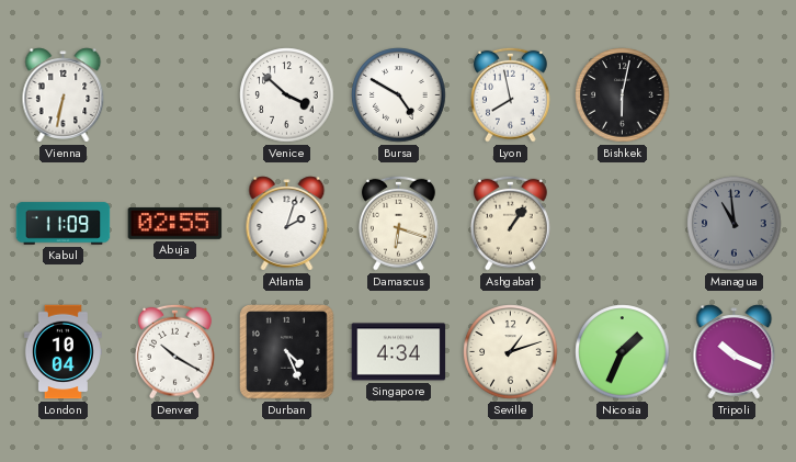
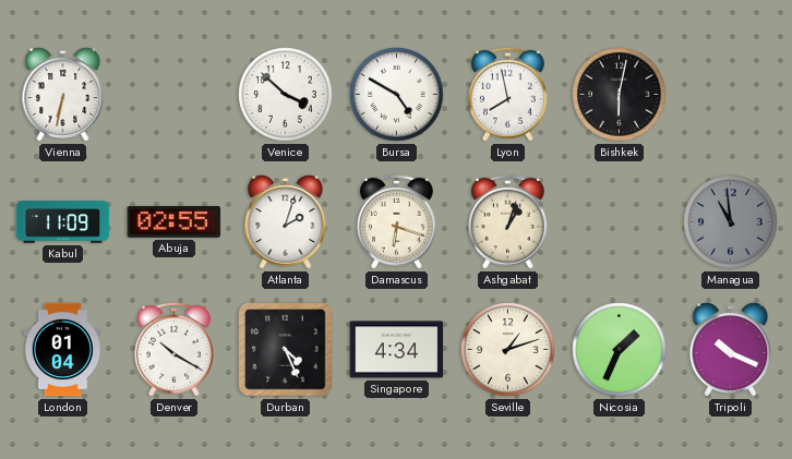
Ashgabat: 1:06 -> 1:03 (508, 221)
London: 10:04 -> 01:04 (62, 350)
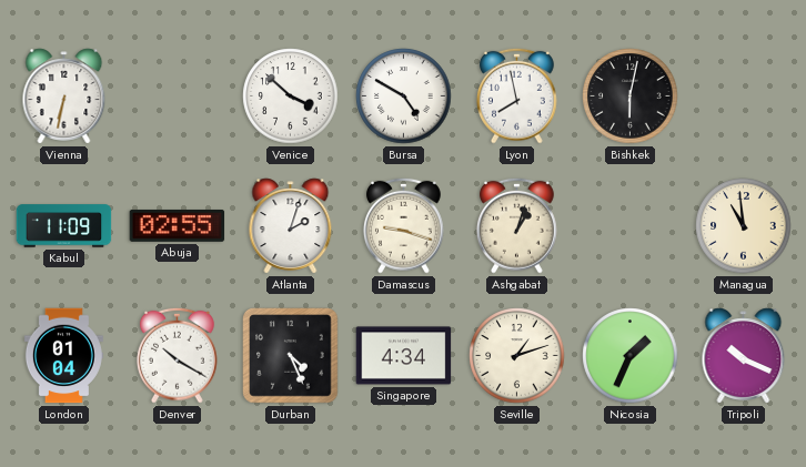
Damascus: 6:18 -> 9:18 (404, 225)
Managua dial: grey -> cream (744, 226)
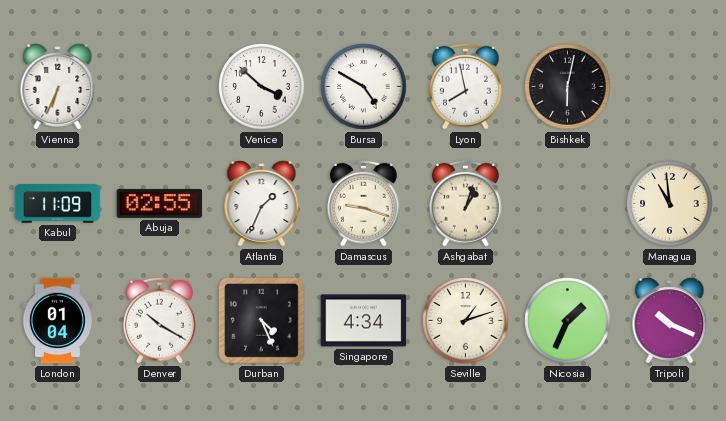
Vienna: 6:32 -> 6:34 (58, 87)
Atlanta: 2:03 -> 1:34 (262, 204)
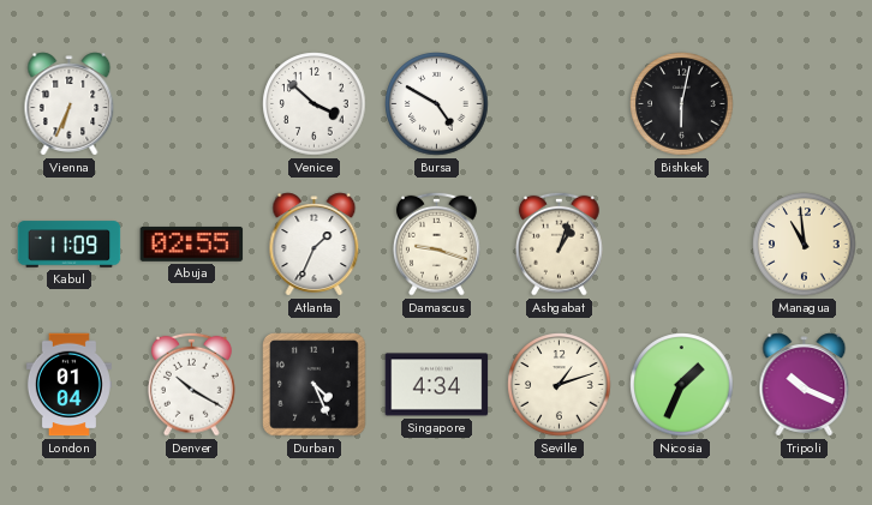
Lyon: 7:58 -> none (466, 86)
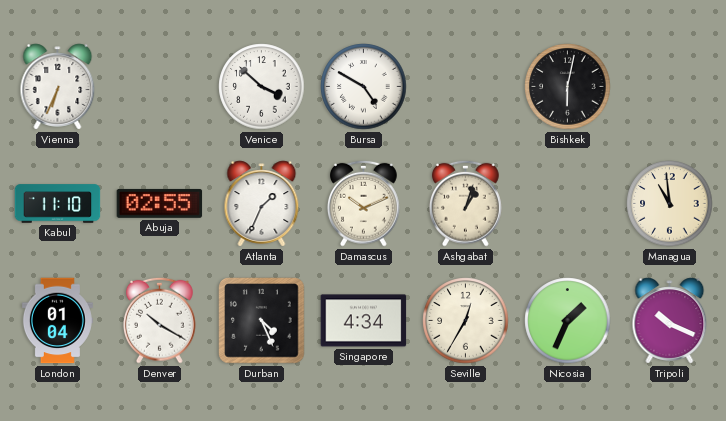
Kabul: 11:09 -> 11:10 (58, 204)
Damascus: 9:18 -> 10:11 (364, 203)
Seville: 1:12 -> 12:35 (466, 321)
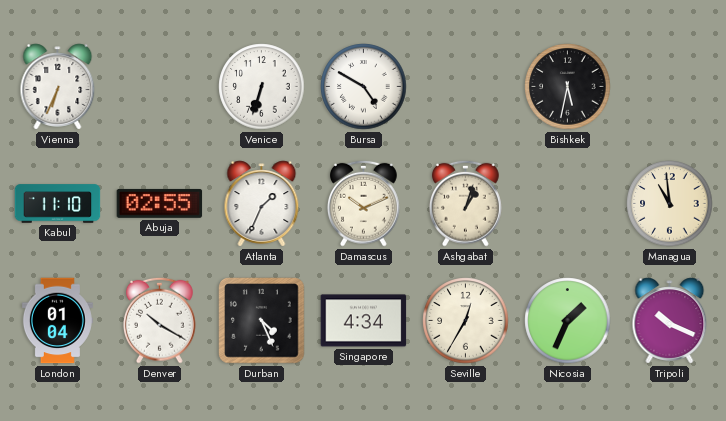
Venice: 3:52 -> 6:33 (262, 87)
Bishkek: 6:02 -> 5:32 (568, 87)
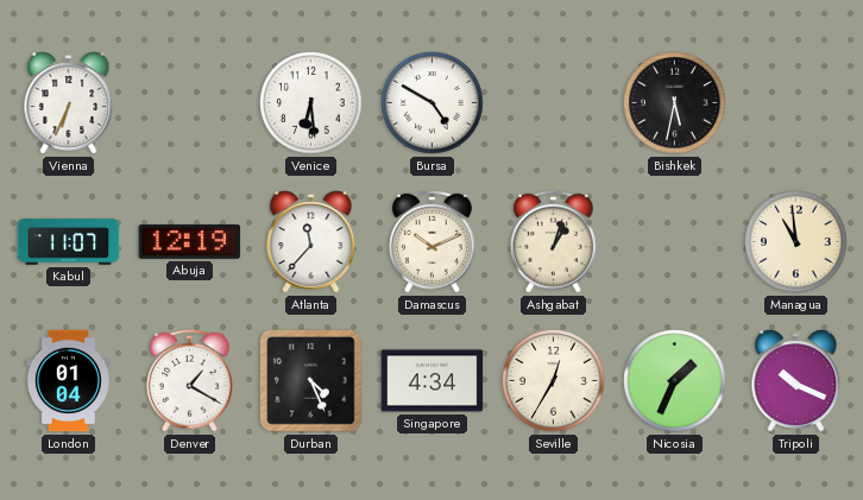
Venice: 6:33 -> 6:29 (311, 103)
Kabul: 11:10 -> 11:07 (69, 242)
Abuja: 02:55 -> 12:19 (190, 241)
Atlanta: 1:34 -> 11:37 (311, 242)
Denver: 10:20 -> 1:20 (190, 380)
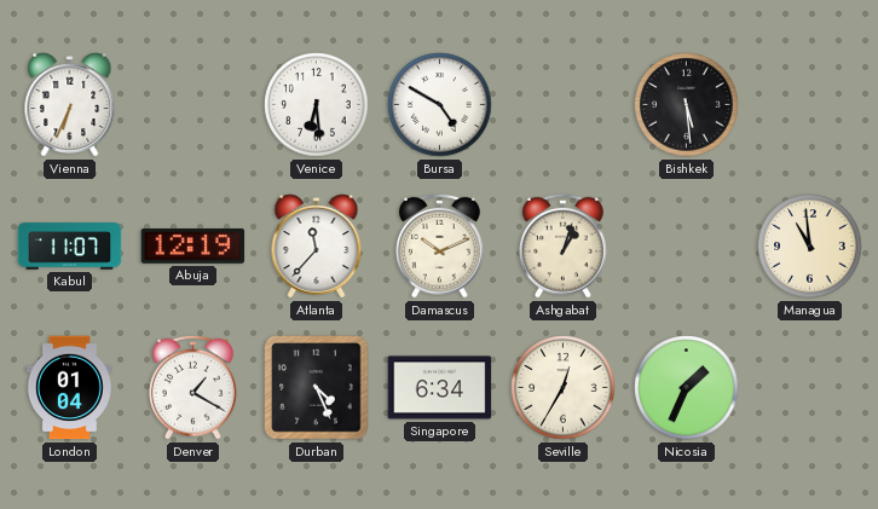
Bishkek: 5:32 -> 5:29 (687, 105)
Singapore: 4:34 -> 6:34 (440, 388)
Tripoli: 10:19 -> none (796, 381)
